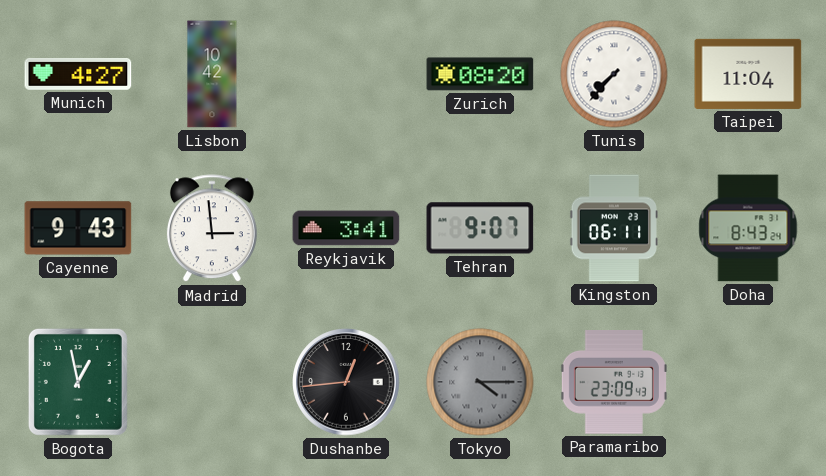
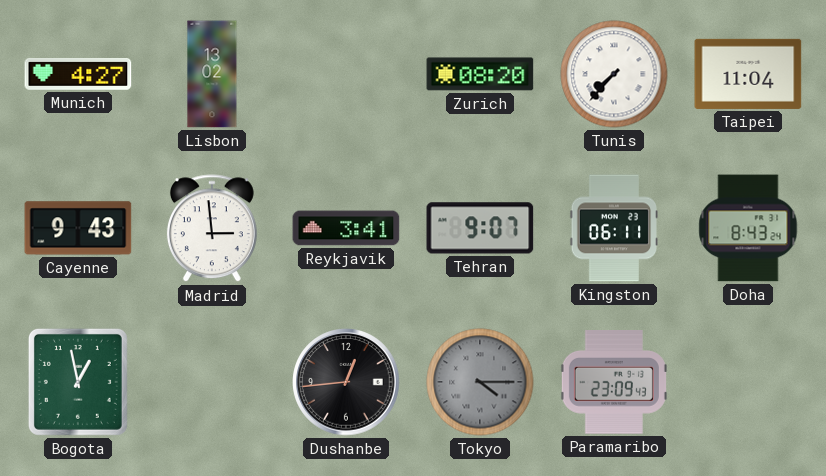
Lisbon: 10:42 -> 13:02 (212, 74)
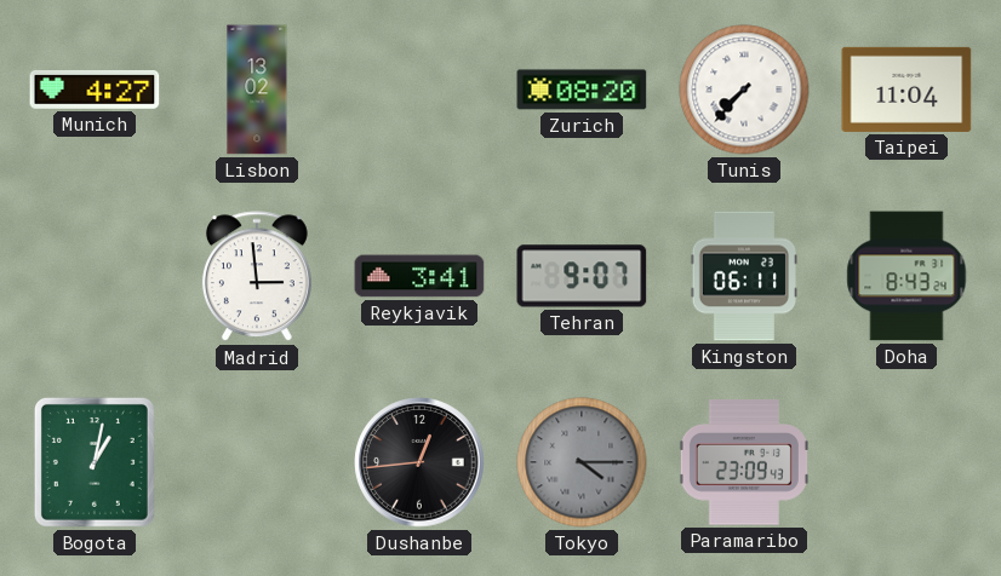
Cayenne: 9:43 -> none (78, 228)
Bogota: 12:58 -> 1:02 (95, 462)
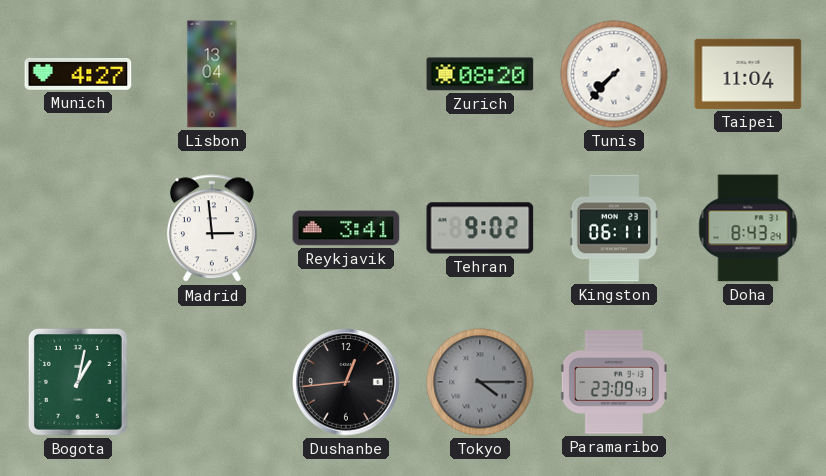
Lisbon: 13:02 -> 13:04 (212, 74)
Tehran: 9:07 -> 9:02 (480, 228)
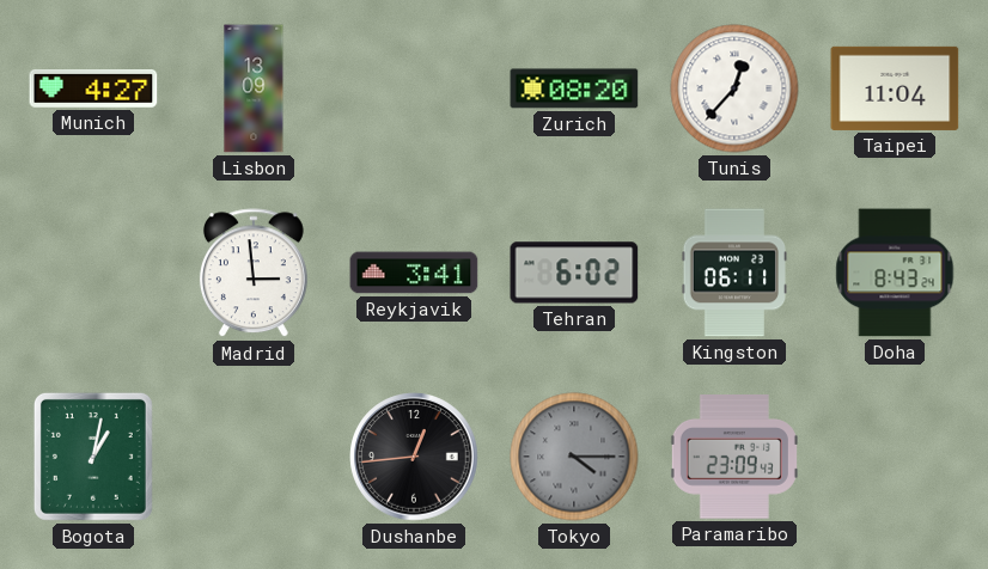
Lisbon: 13:04 -> 13:09 (254, 88)
Tunis: 7:37 -> 12:37 (734, 88)
Tehran: 9:02 -> 6:02 (574, 273)
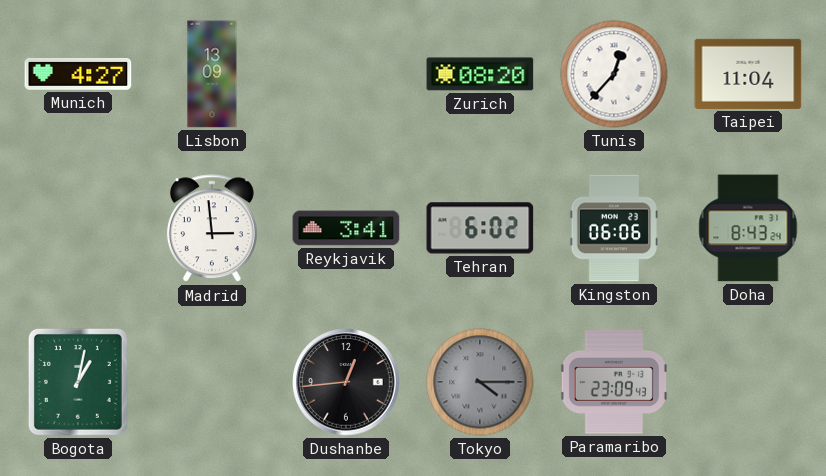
Kingston: 06:11 -> 06:06 (613, 228)
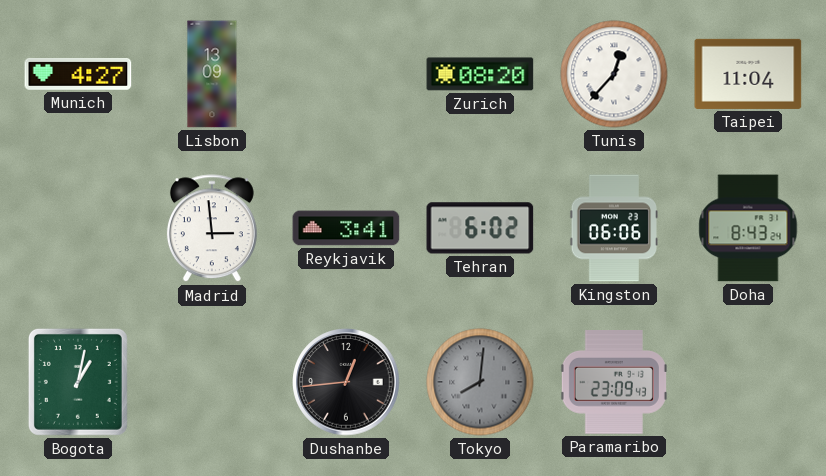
Tokyo: 4:15 -> 8:01 (480, 382)
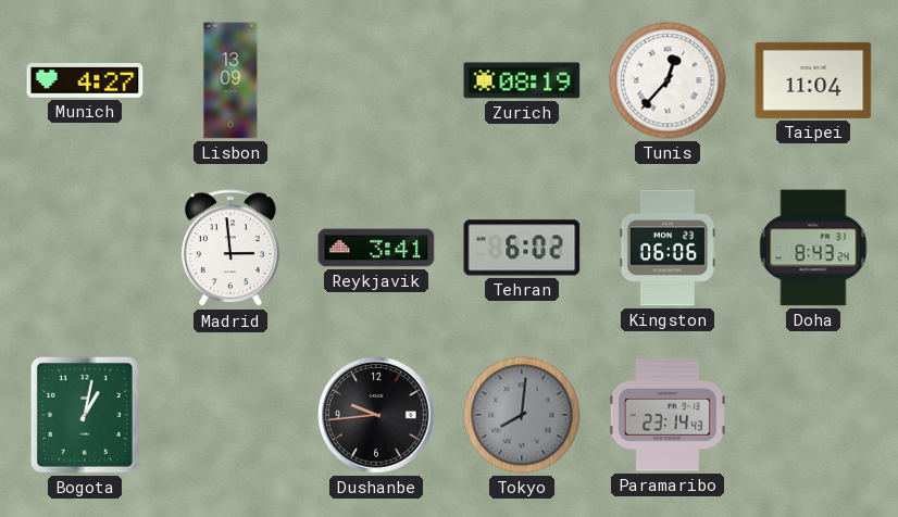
Zurich: 08:20 -> 08:19 (522, 80)
Dushanbe: 12:44 -> 9:44 (376, 415)
Paramaribo: 23:09 -> 23:14 (668, 415)
